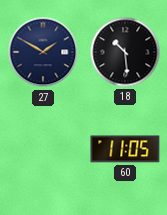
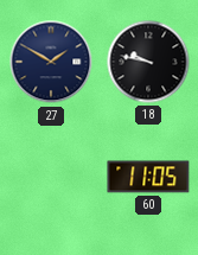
18: 10:29 -> 9:47 (148, 62)
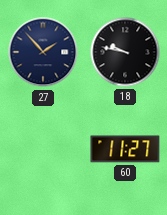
27: 1:50 -> 1:53 (43, 52)
60: 11:05 -> 11:27 (125, 149)
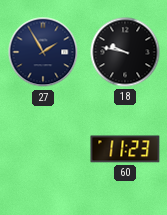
27: 1:53 -> 1:55 (43, 52)
60: 11:27 -> 11:23 (125, 149)
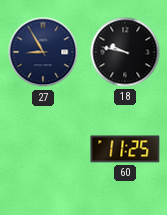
27: 1:55 -> 8:55 (43, 52)
60: 11:23 -> 11:25 (125, 149)
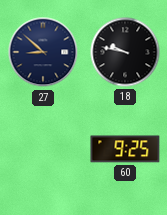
27: 8:55 -> 8:52 (43, 52)
60: 11:25 -> 9:25 (125, 149)
